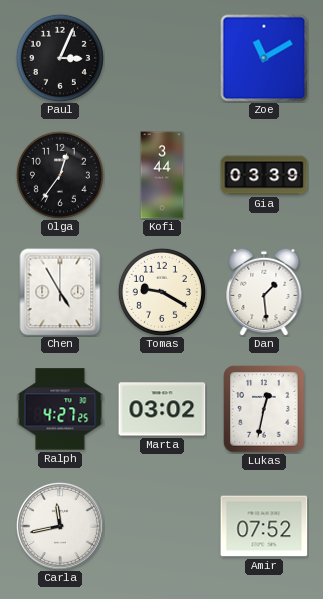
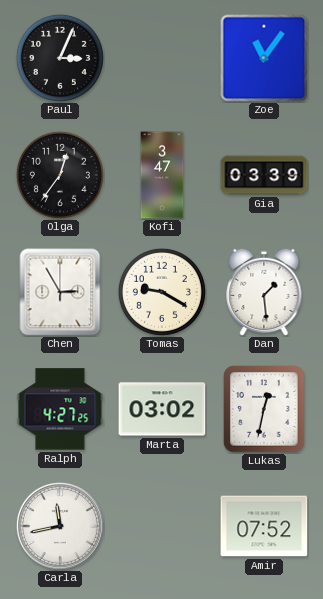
Zoe: 11:10 -> 11:06 (264, 58)
Kofi: 3:44 -> 3:47 (162, 175)
Chen: 4:55 -> 2:55 (60, 292)
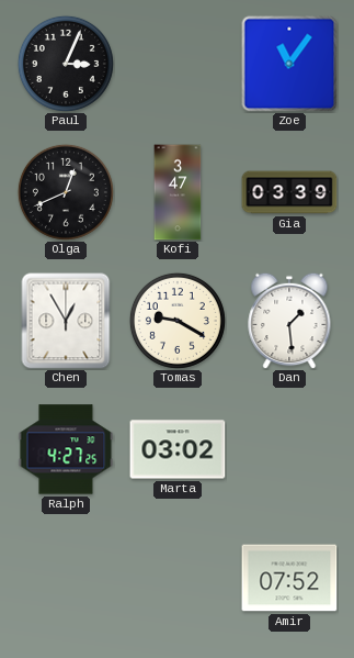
Olga: 12:36 -> 12:41 (66, 192)
Chen: 2:55 -> 12:55 (66, 321)
Lukas: 12:32 -> none (264, 409)
Carla: 11:43 -> none (60, 526)
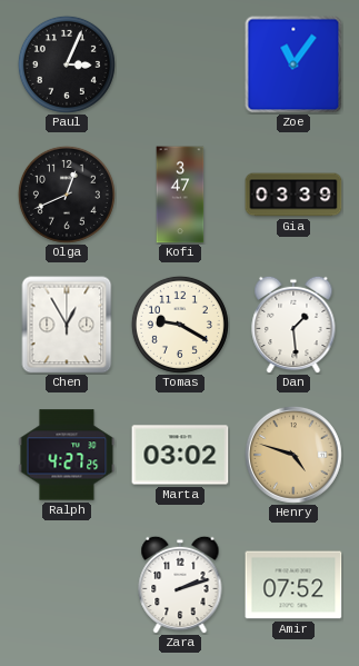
Henry: none -> 4:48 (293, 455)
Zara: none -> 2:12 (180, 585)
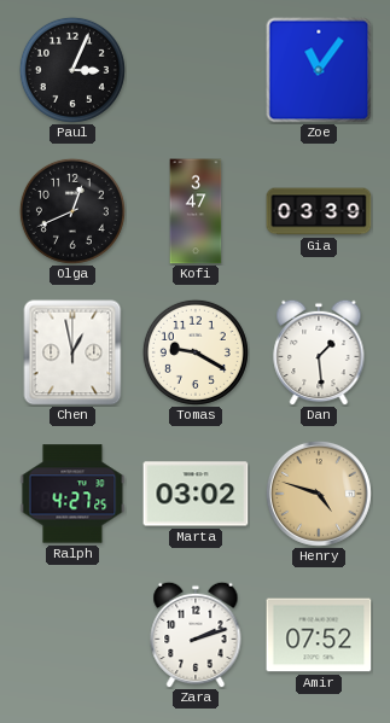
Chen: 12:55 -> 12:58 (72, 352)
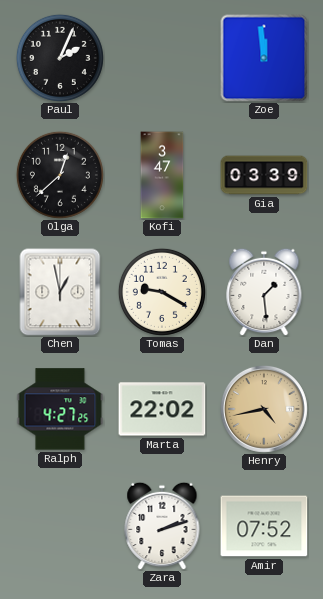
Paul: 3:04 -> 2:04 (60, 58)
Zoe: 11:06 -> 11:59 (264, 58)
Olga: 12:41 -> 12:38 (60, 175)
Marta: 03:02 -> 22:02 (162, 409)
Henry: 4:48 -> 4:43 (264, 409)
